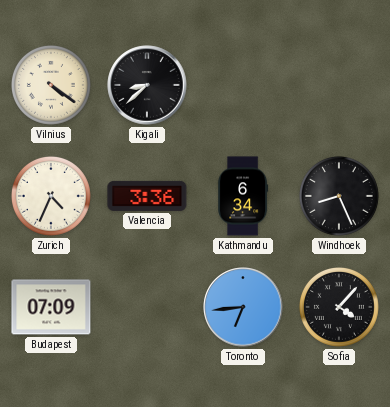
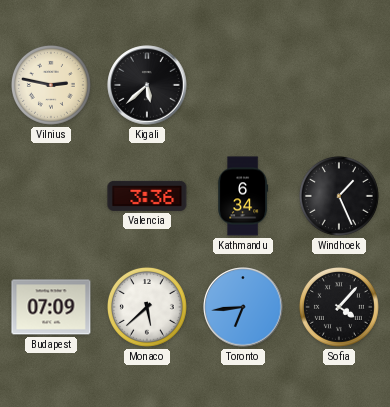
Vilnius: 4:21 -> 2:47 (51, 85)
Kigali: 8:38 -> 5:38 (147, 85)
Zurich: 4:34 -> none (51, 196)
Windhoek: 8:26 -> 1:26 (339, 196)
Monaco: none -> 5:38 (147, 307)
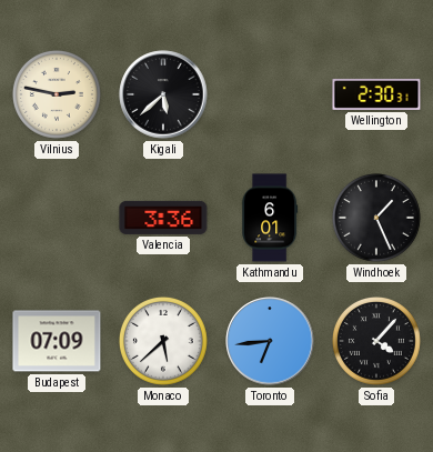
Wellington: none -> 2:30 (376, 94)
Kathmandu: 6:34 -> 6:01 (270, 218)
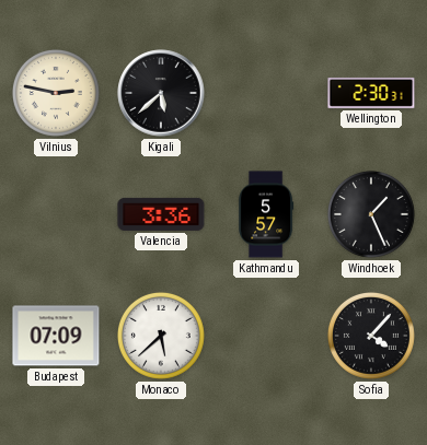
Kathmandu: 6:01 -> 5:57 (266, 214)
Toronto: 6:44 -> none (270, 341)
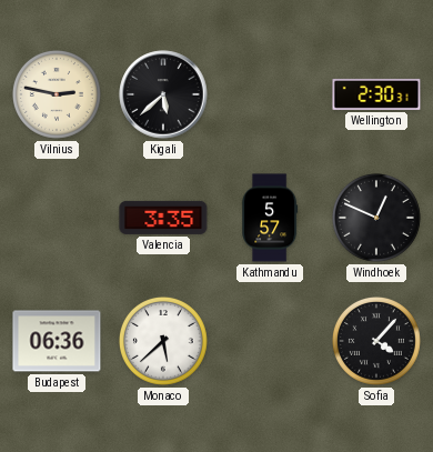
Valencia: 3:36 -> 3:35 (163, 218)
Windhoek: 1:26 -> 12:49 (376, 218)
Budapest: 07:09 -> 06:36 (57, 341)
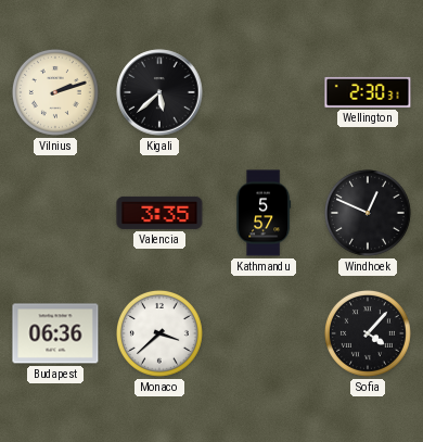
Vilnius: 2:47 -> 2:12 (55, 92)
Monaco: 5:38 -> 3:38 (159, 333)
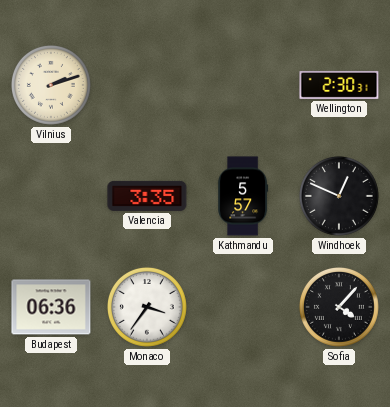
Kigali: 5:38 -> none (159, 92)
Monaco: 3:38 -> 3:36 (147, 307)
